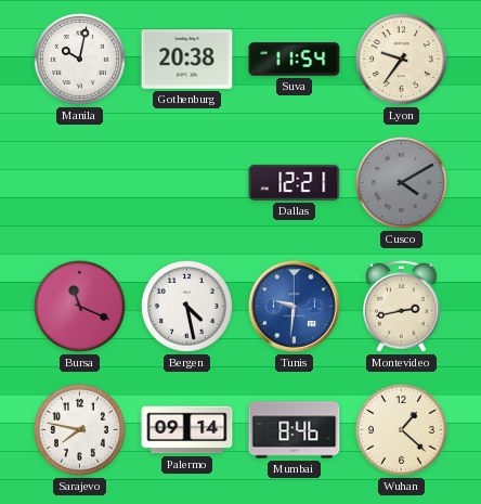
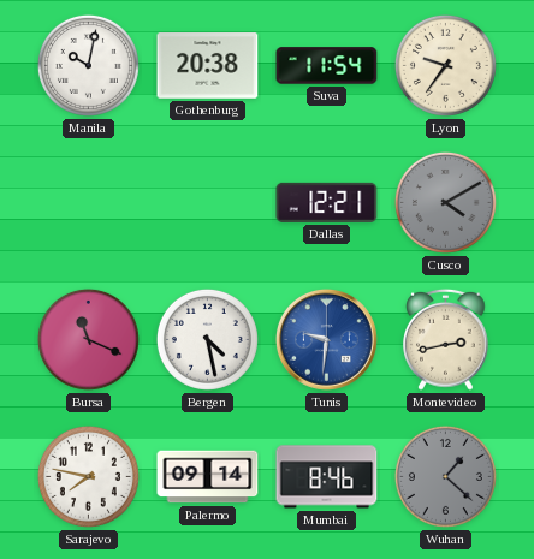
Wuhan dial: cream -> grey (445, 476)
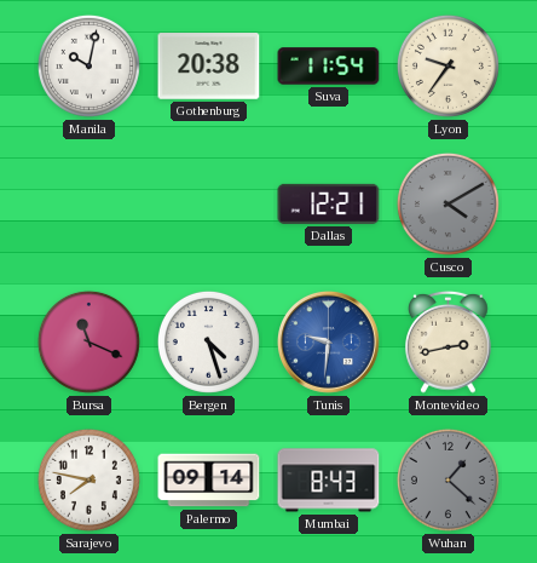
Bergen: 4:28 -> 4:27 (208, 341)
Mumbai: 8:46 -> 8:43 (329, 481)
